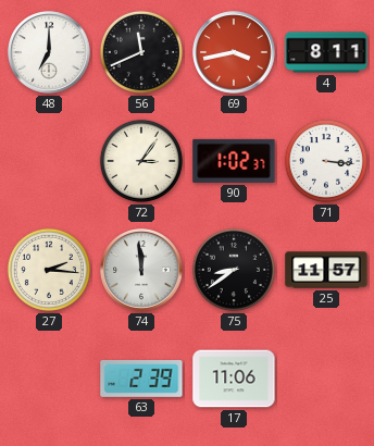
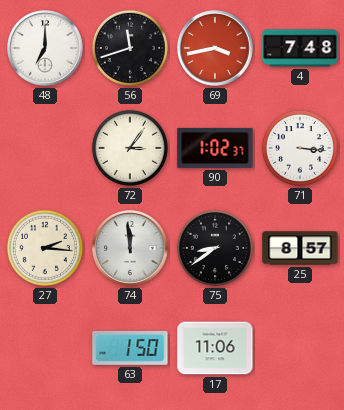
56: 11:41 -> 11:42 (130, 48)
4: 8:11 -> 7:48 (300, 48)
25: 11:57 -> 8:57 (300, 248)
63: 2:39 -> 1:50 (130, 348)
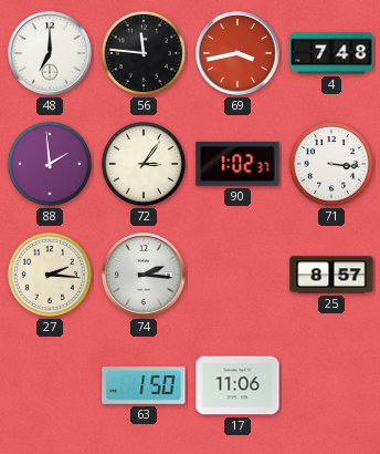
56: 11:42 -> 11:46 (144, 53)
88: none -> 1:59 (50, 164)
74: 11:59 -> 2:16 (144, 275)
75: 8:39 -> none (215, 248)
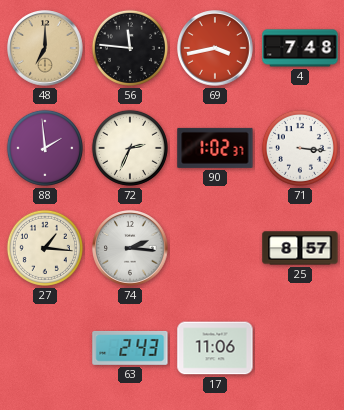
48 dial: white -> champagne (45, 48)
72: 3:06 -> 2:34 (130, 148)
27: 2:16 -> 1:16 (45, 248)
63: 1:50 -> 2:43 (130, 348)
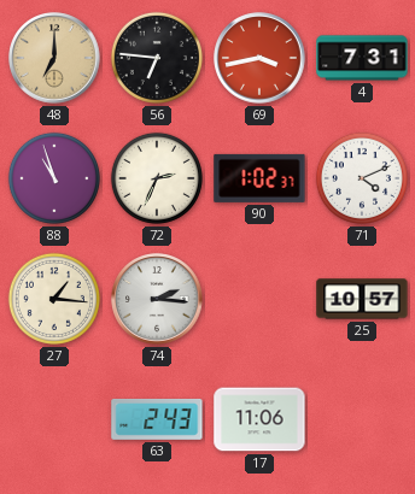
56: 11:46 -> 6:46 (157, 58)
4: 7:48 -> 7:31 (362, 58)
88: 1:59 -> 10:57 (54, 178)
71: 3:16 -> 4:11 (362, 178)
25: 8:57 -> 10:57 (362, 299)
